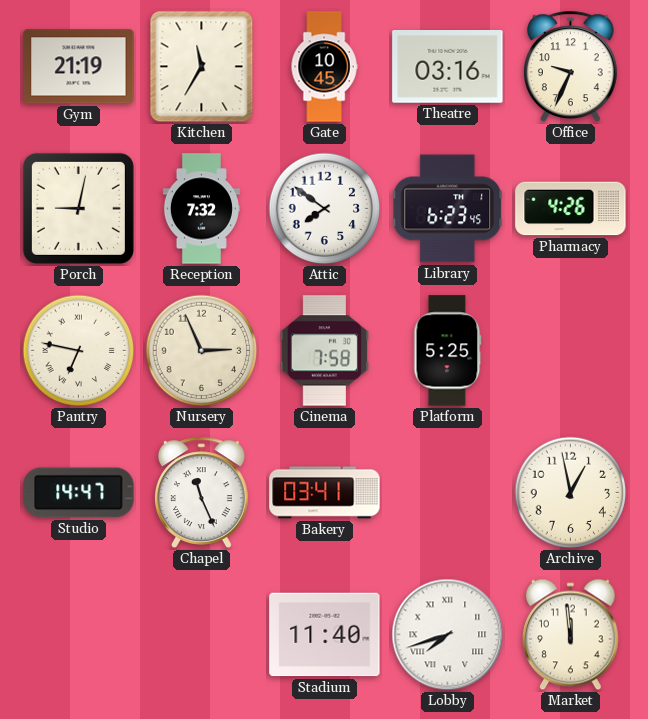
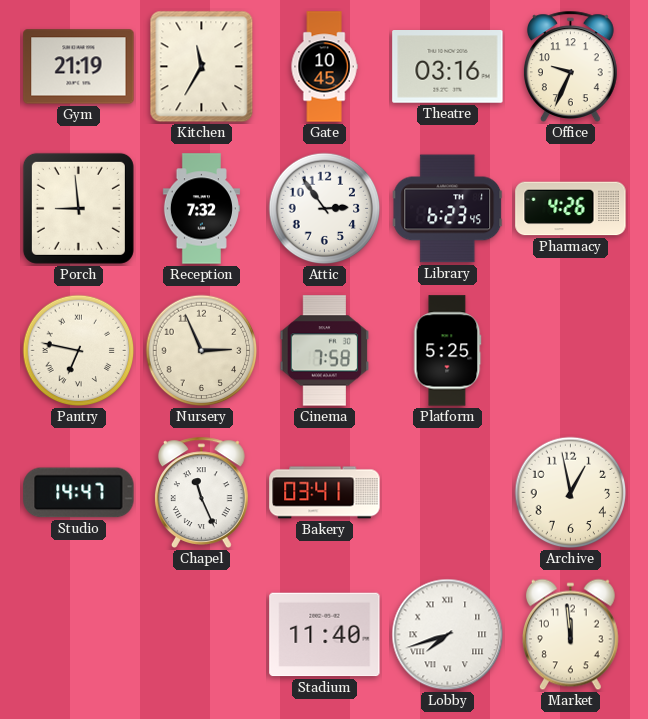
Porch: 9:02 -> 8:59 (78, 208)
Attic: 7:51 -> 2:54 (325, 209)
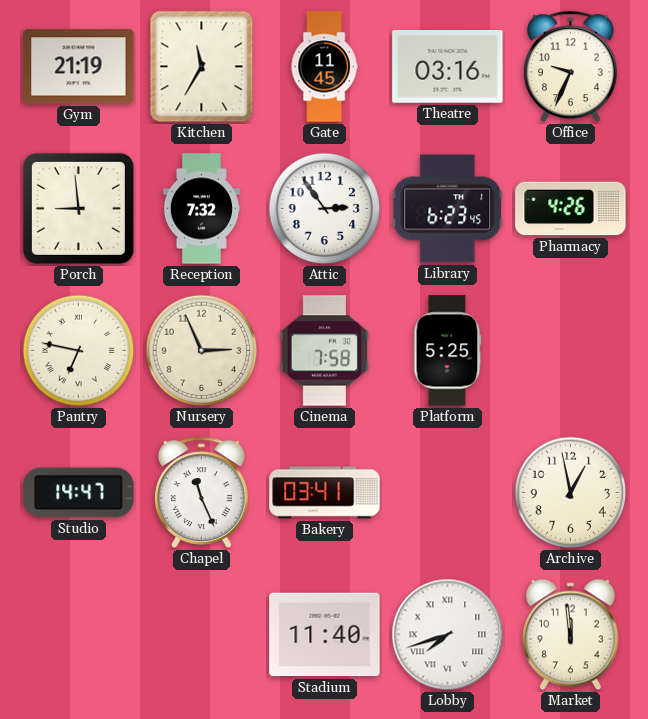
Gate: 10:45 -> 11:45 (324, 67)
